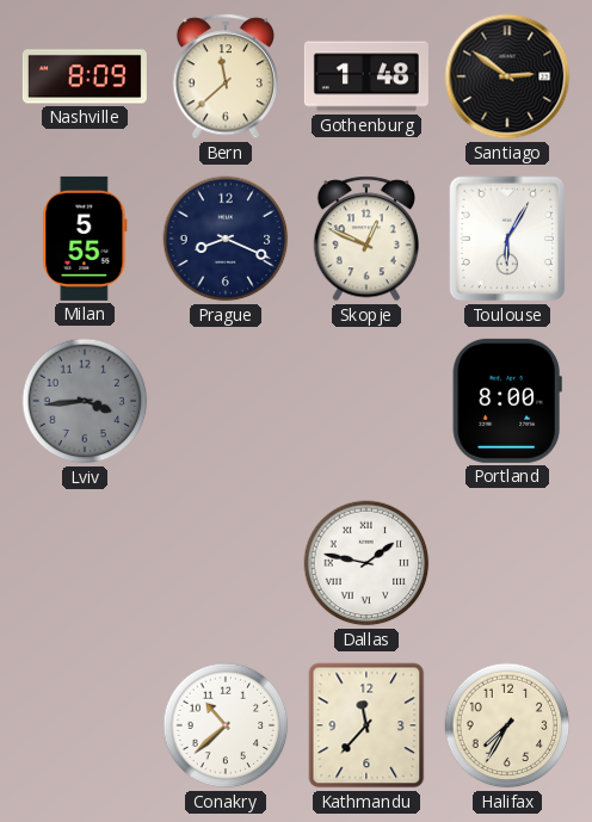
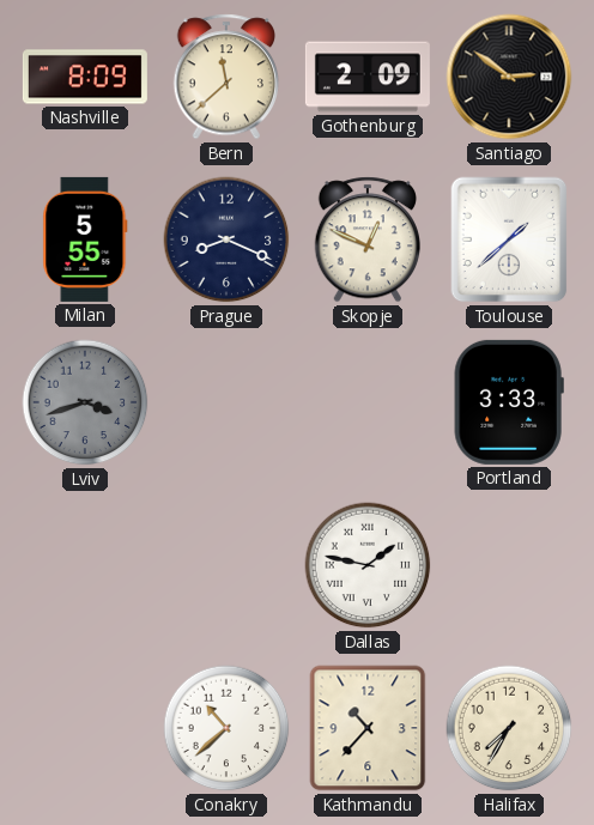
Gothenburg: 1:48 -> 2:09 (368, 77)
Toulouse: 6:05 -> 1:38 (509, 239)
Lviv: 3:44 -> 3:42 (85, 402)
Portland: 8:00 -> 3:33 (509, 402)
Kathmandu: 11:37 -> 10:37 (368, 728)
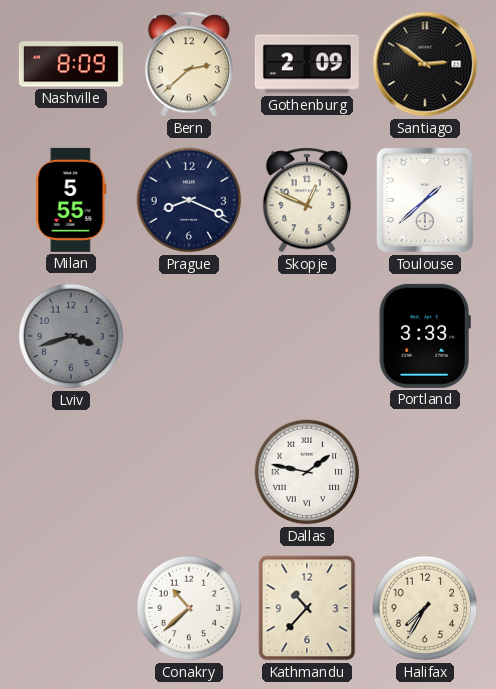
Bern: 11:38 -> 2:38 (188, 64)
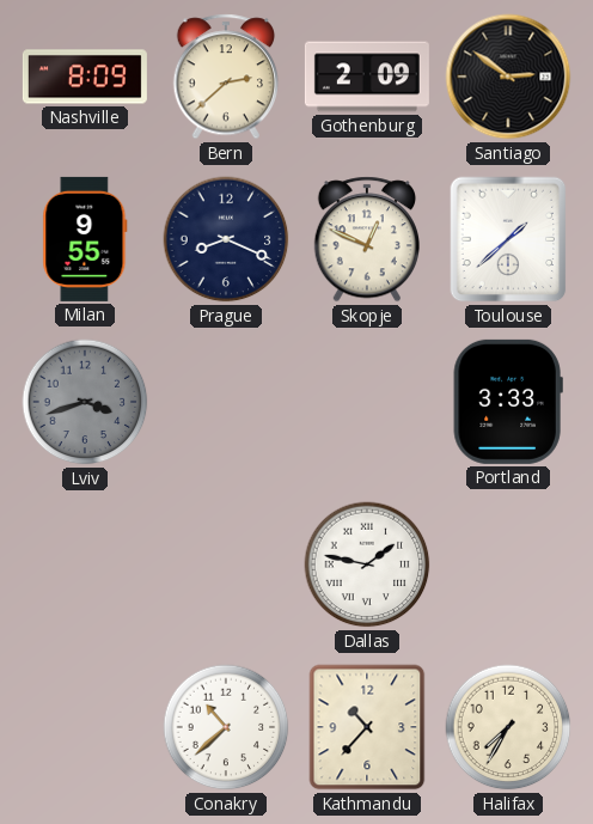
Milan: 5:55 -> 9:55 (85, 239)
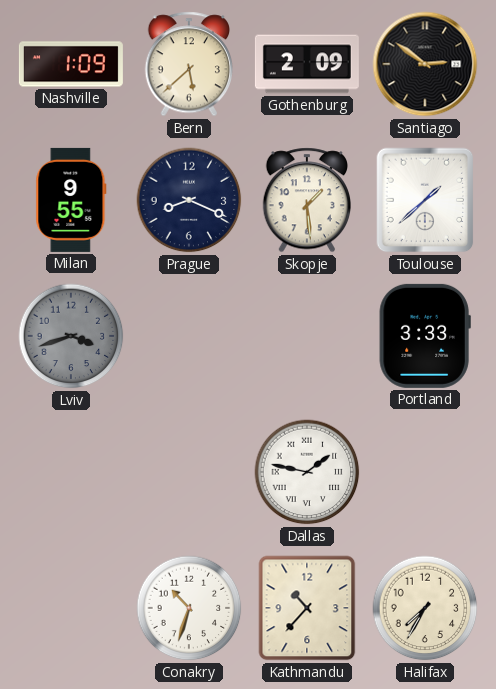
Nashville: 8:09 -> 1:09 (71, 64)
Bern: 2:38 -> 5:38 (188, 64)
Skopje: 12:49 -> 1:29 (306, 200)
Conakry: 10:38 -> 10:33 (189, 608)
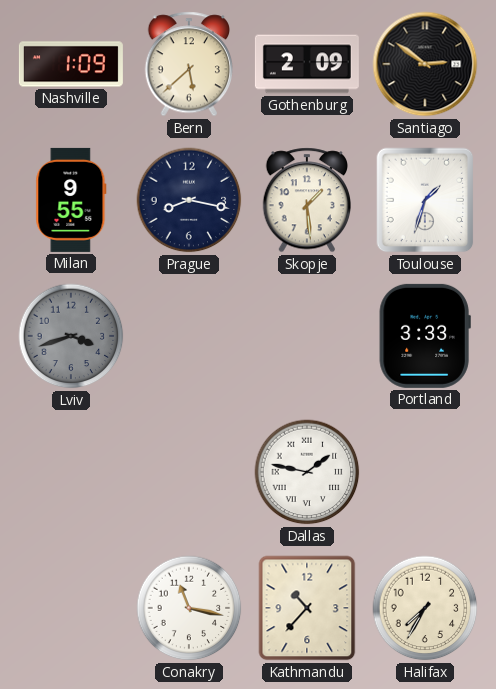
Prague: 8:19 -> 8:17 (189, 200)
Toulouse: 1:38 -> 1:33 (425, 200)
Conakry: 10:33 -> 11:17 (189, 608)
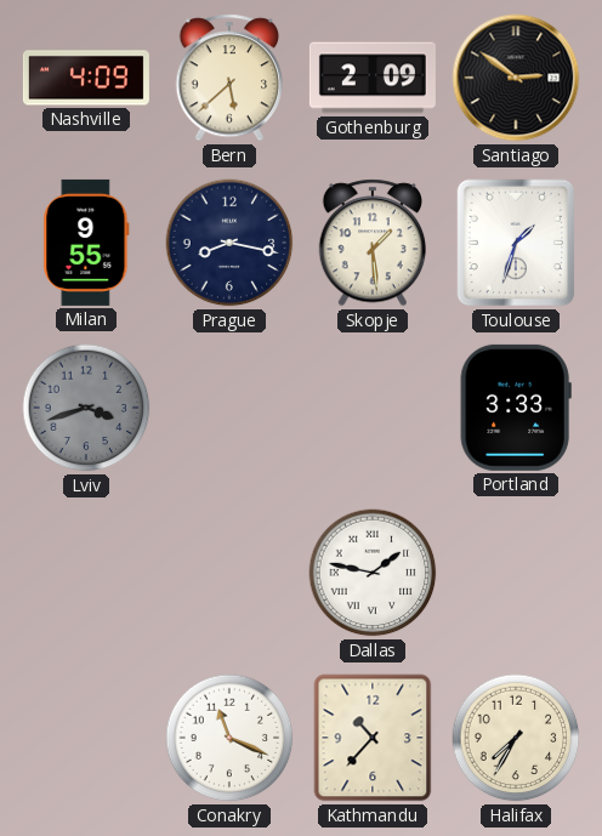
Nashville: 1:09 -> 4:09 (86, 78)
Conakry: 11:17 -> 11:19 (229, 738)
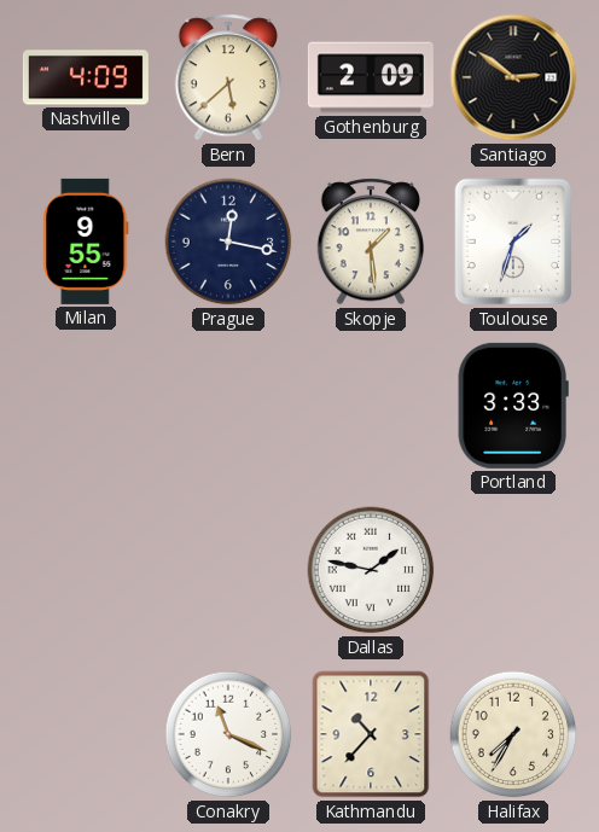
Prague: 8:17 -> 12:17 (228, 242)
Lviv: 3:42 -> none (86, 408)
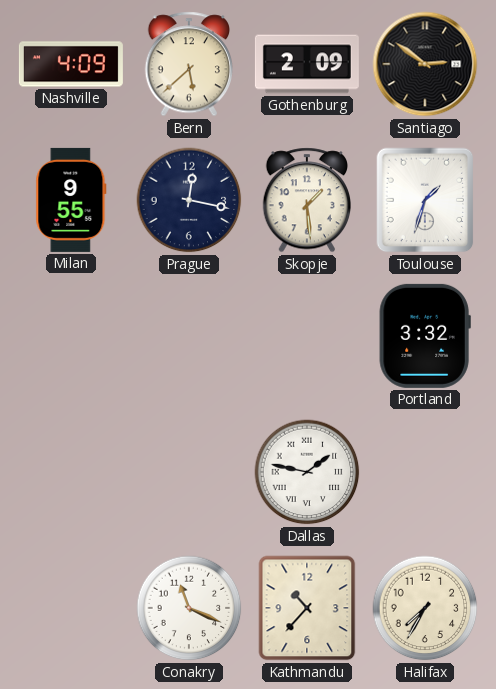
Portland: 3:33 -> 3:32 (425, 336)
